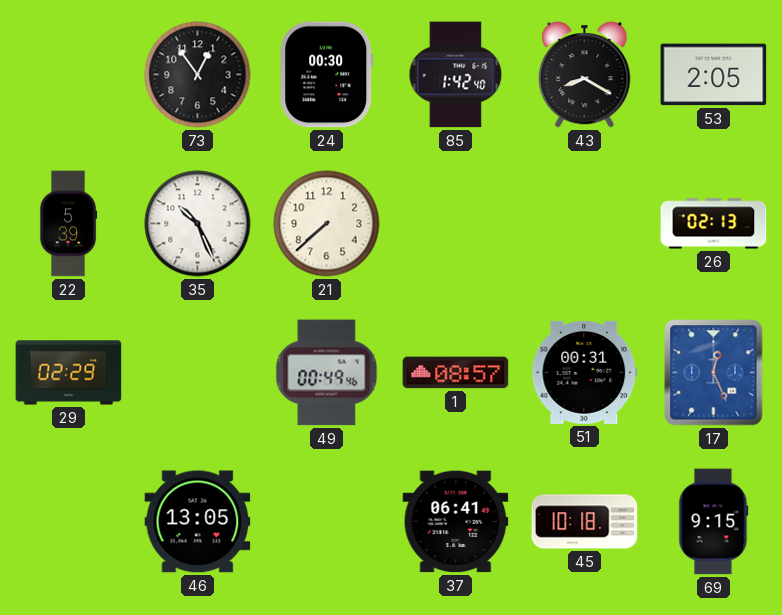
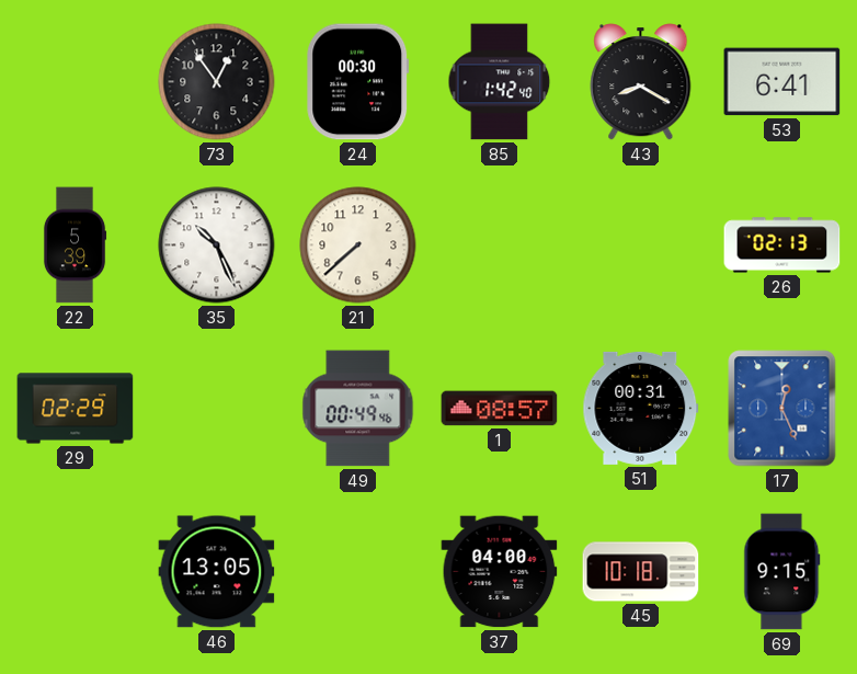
53: 2:05 -> 6:41 (782, 82)
37: 06:41 -> 04:00 (500, 572)
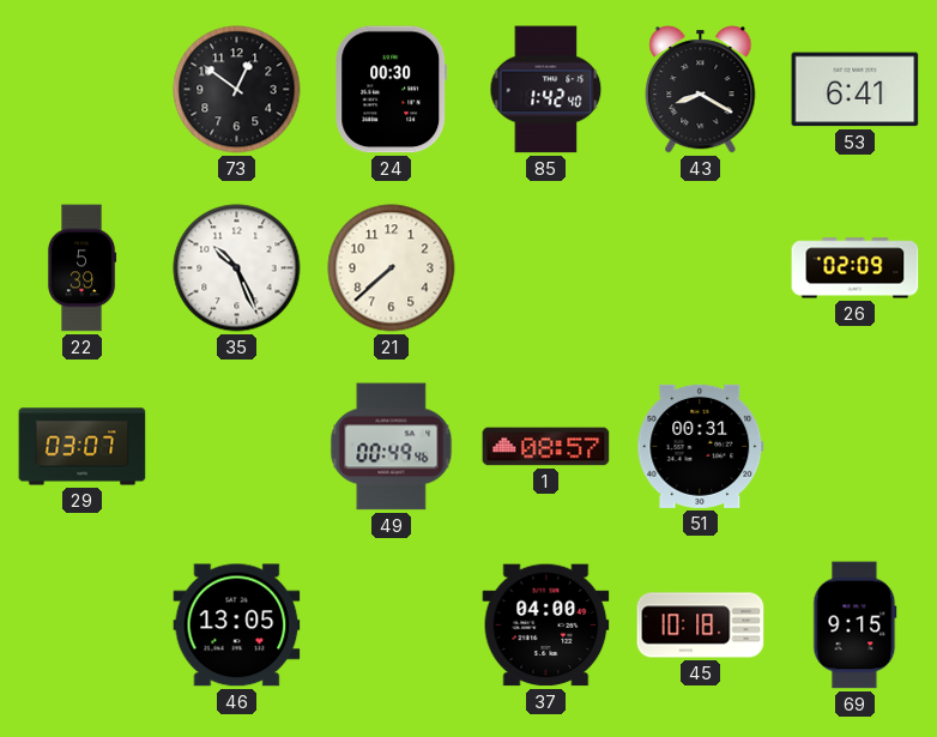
73: 12:54 -> 12:51 (237, 90)
26: 02:13 -> 02:09 (856, 268)
29: 02:29 -> 03:07 (83, 447)
17: 12:26 -> none (782, 409)
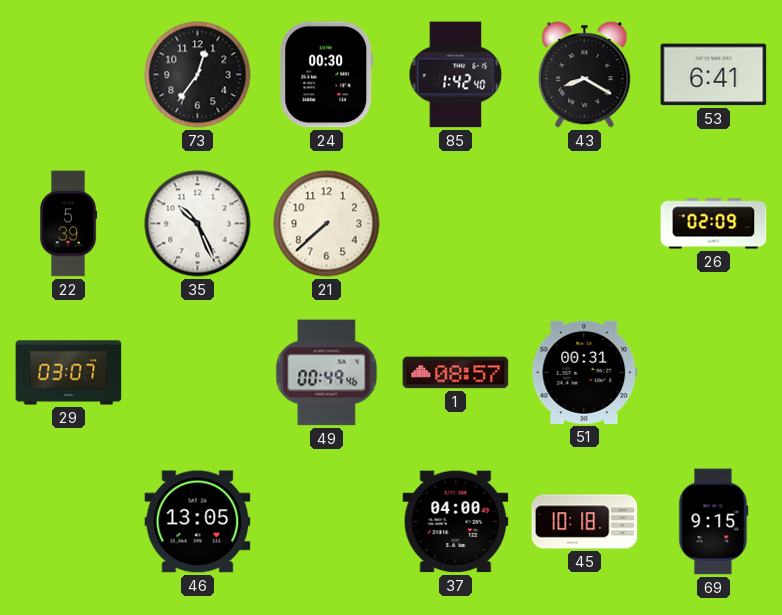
73: 12:51 -> 12:36 (198, 75)
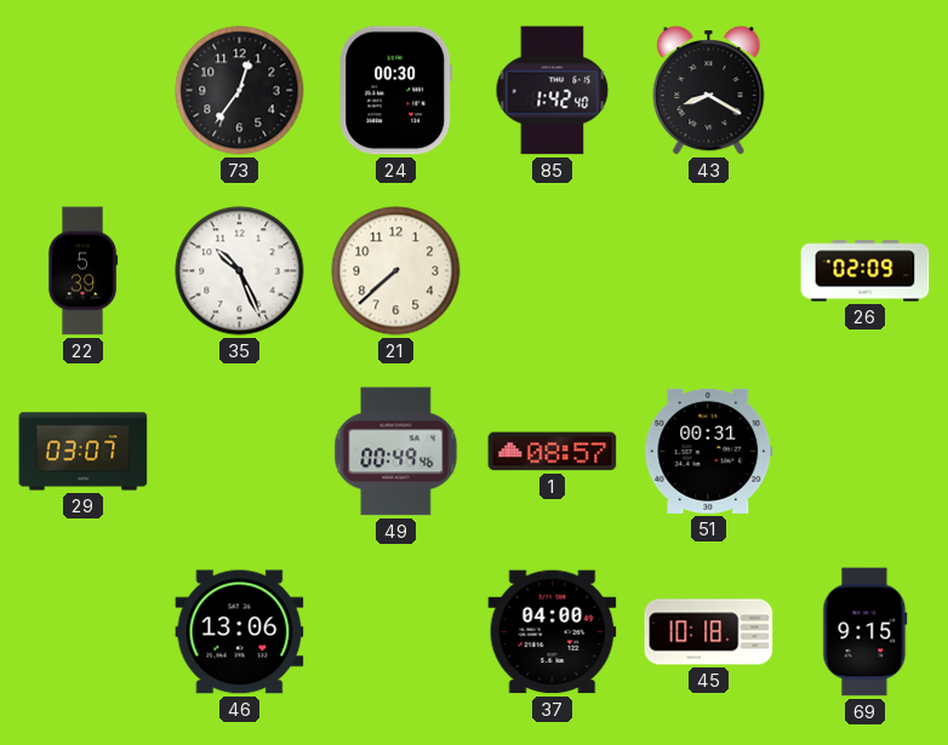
53: 6:41 -> none (714, 75)
46: 13:05 -> 13:06 (240, 632)
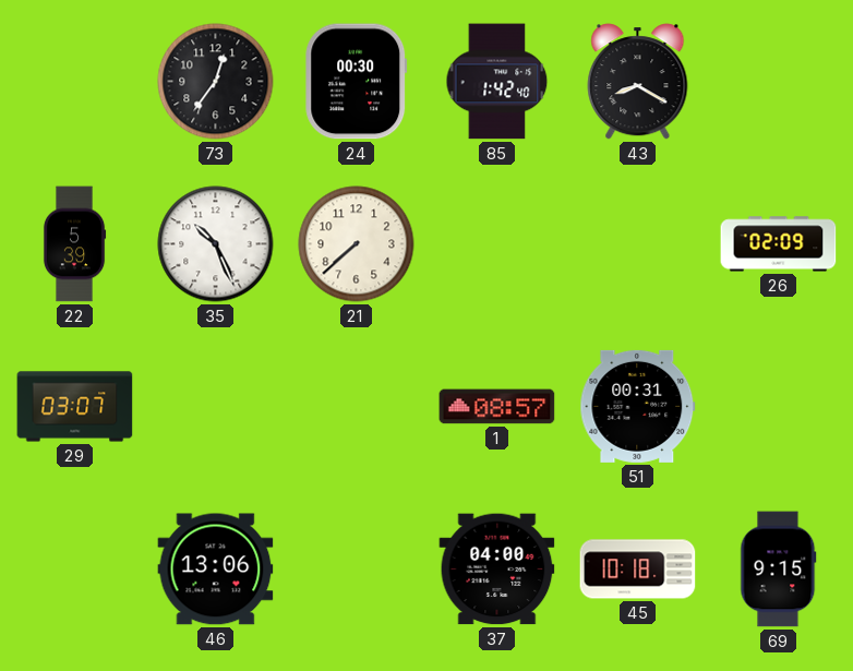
49: 00:49 -> none (396, 452)
